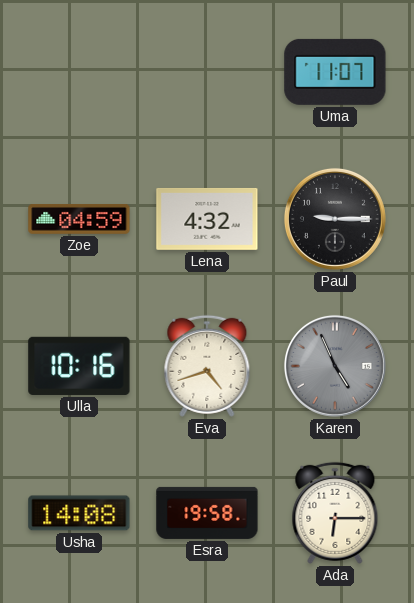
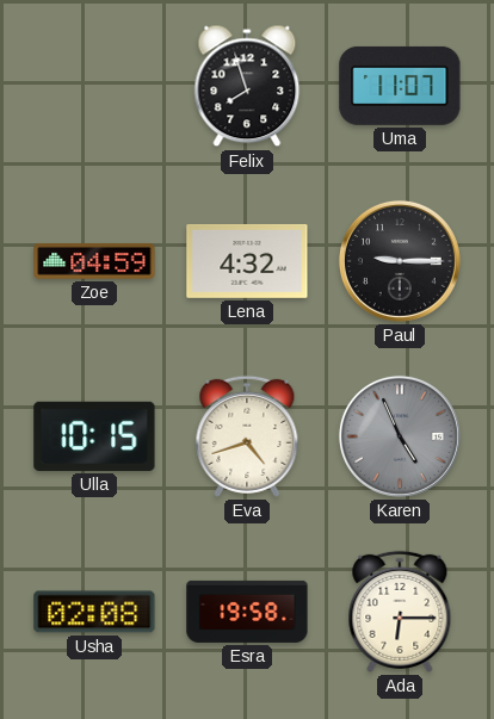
Felix: none -> 7:57 (247, 86)
Ulla: 10:16 -> 10:15 (94, 436)
Usha: 14:08 -> 02:08 (94, 612)
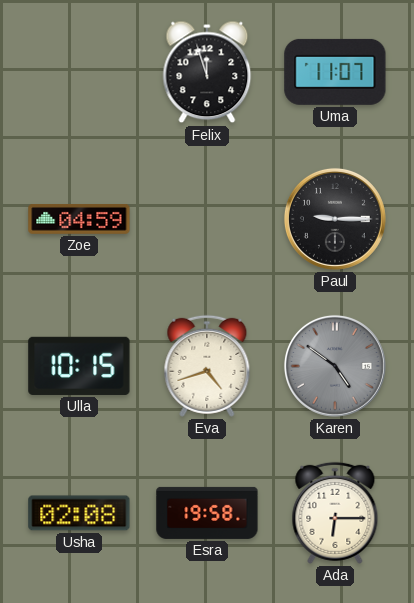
Felix: 7:57 -> 11:57 (207, 72)
Lena: 4:32 -> none (247, 261)
Karen: 4:56 -> 4:51 (335, 366)
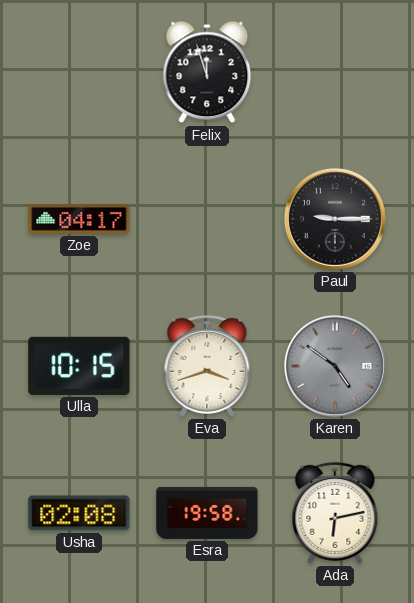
Uma: 11:07 -> none (335, 72)
Zoe: 04:59 -> 04:17 (79, 220)
Eva: 4:42 -> 3:42 (207, 366)
Ada: 6:15 -> 6:13 (335, 513)
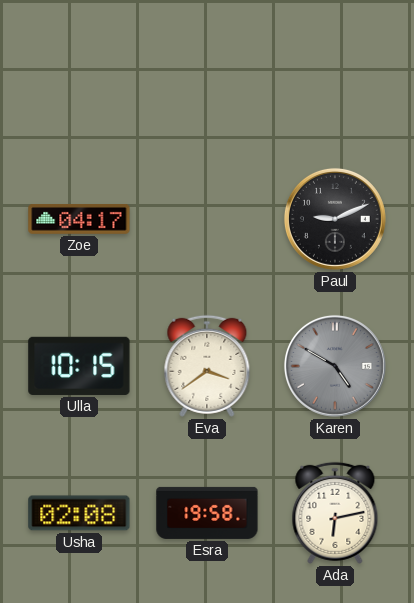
Felix: 11:57 -> none (207, 72)
Paul: 9:15 -> 9:11 (335, 219)
Eva: 3:42 -> 3:39 (207, 366)
Karen: 4:51 -> 4:50 (335, 366)
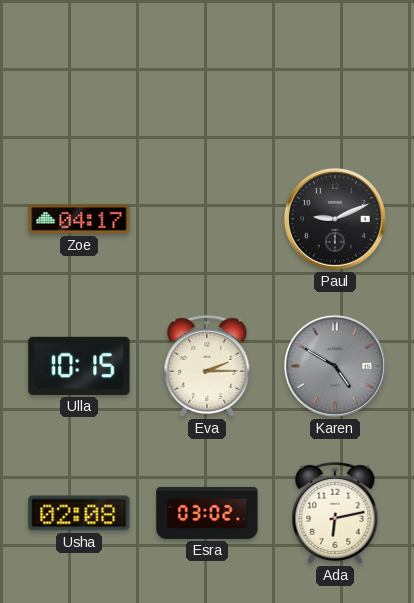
Eva: 3:39 -> 2:15 (207, 366)
Esra: 19:58 -> 03:02 (207, 513)
